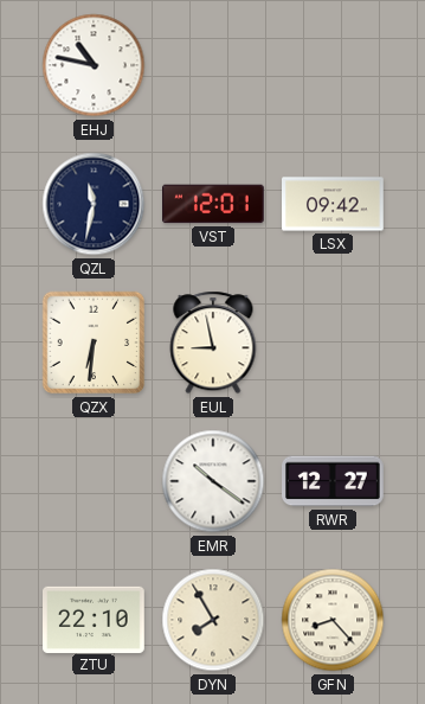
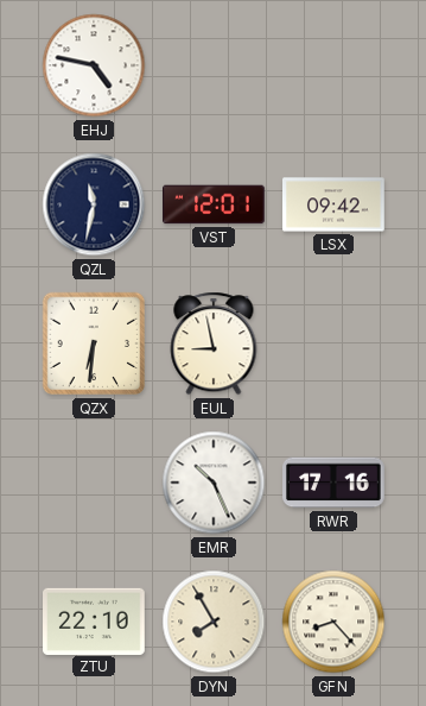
EHJ: 10:47 -> 4:47 (94, 65)
EMR: 10:21 -> 10:26 (214, 483)
RWR: 12:27 -> 17:16 (335, 483)
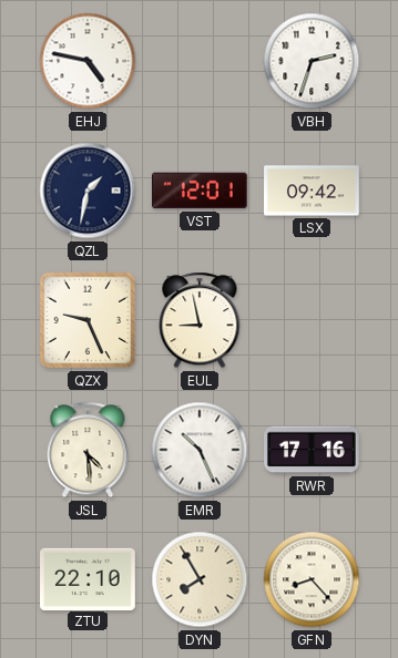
VBH: none -> 2:33 (312, 61)
QZL: 11:32 -> 1:32 (88, 191)
QZX: 6:31 -> 9:26 (88, 320)
JSL: none -> 4:29 (88, 450)
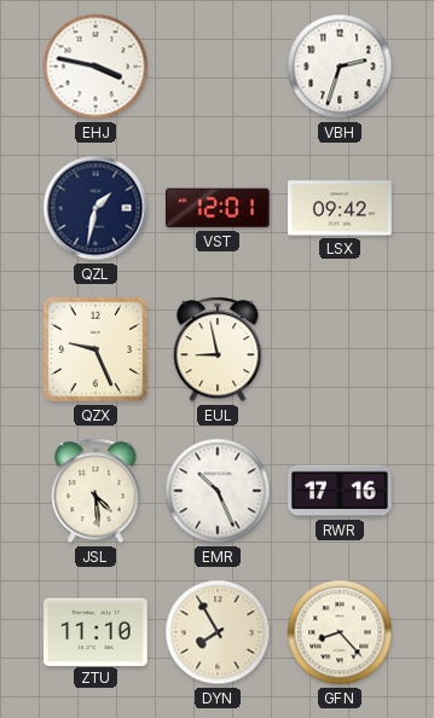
EHJ: 4:47 -> 3:47 (96, 66)
ZTU: 22:10 -> 11:10 (97, 631)
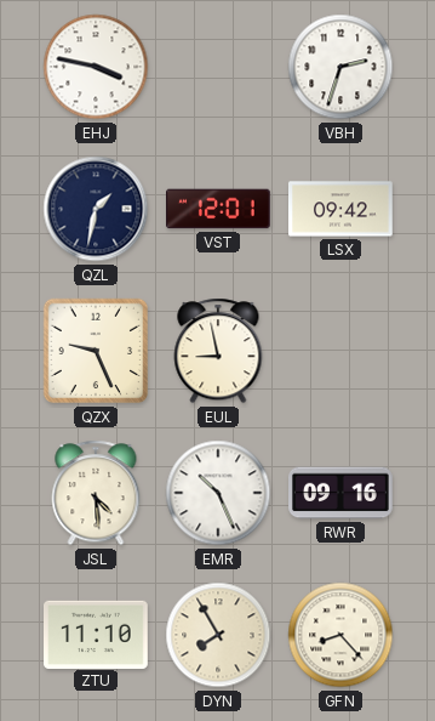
RWR: 17:16 -> 09:16 (342, 493)
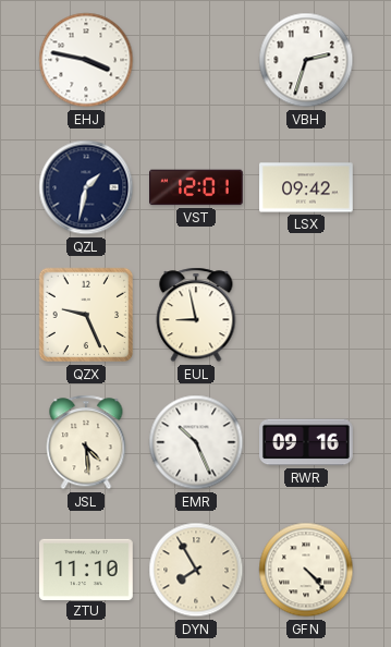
GFN: 8:23 -> 4:23 (306, 570)
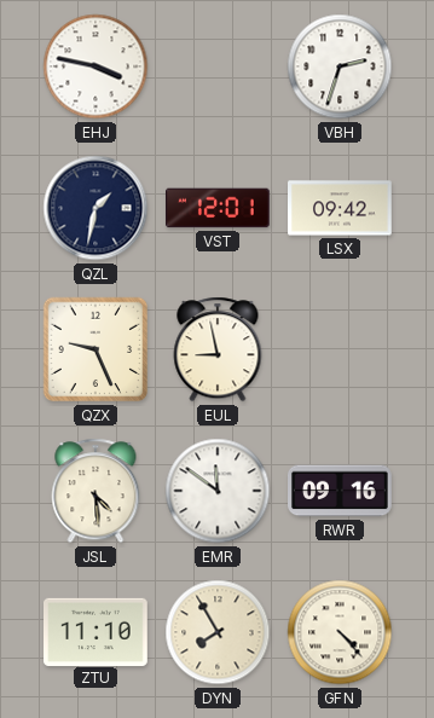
EMR: 10:26 -> 11:51 (218, 491)
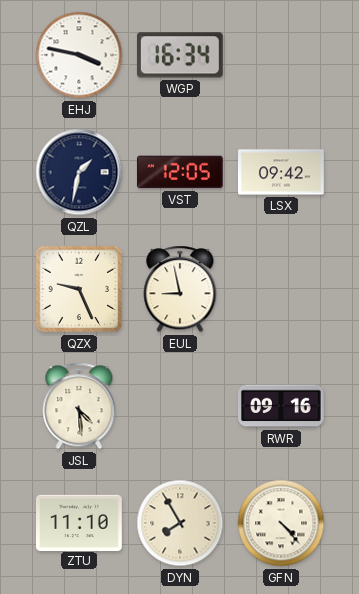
WGP: none -> 16:34 (180, 55)
VBH: 2:33 -> none (340, 66)
VST: 12:01 -> 12:05 (181, 172)
EMR: 11:51 -> none (218, 491)
